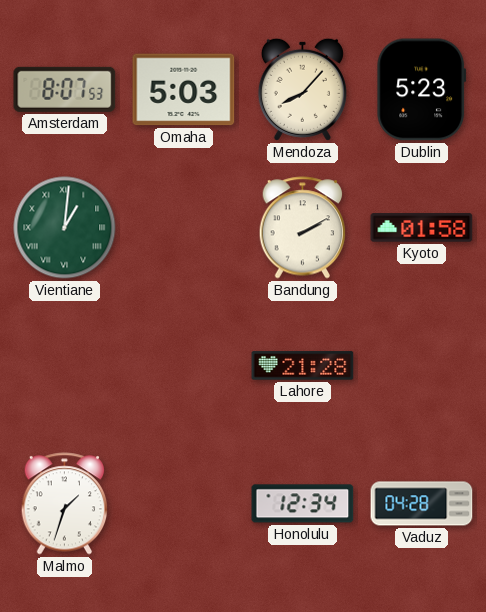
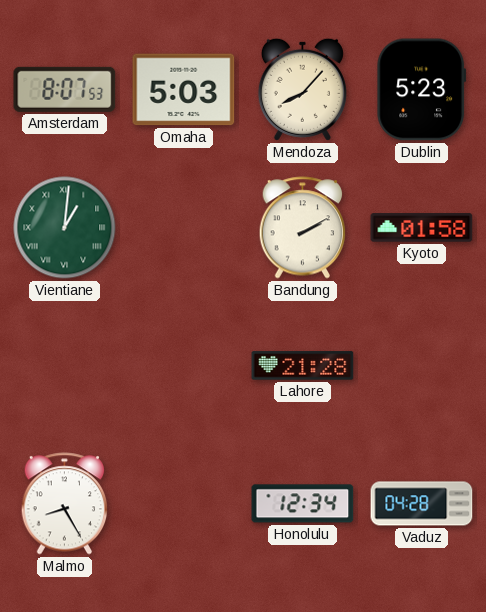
Malmo: 1:33 -> 8:25 (65, 504)
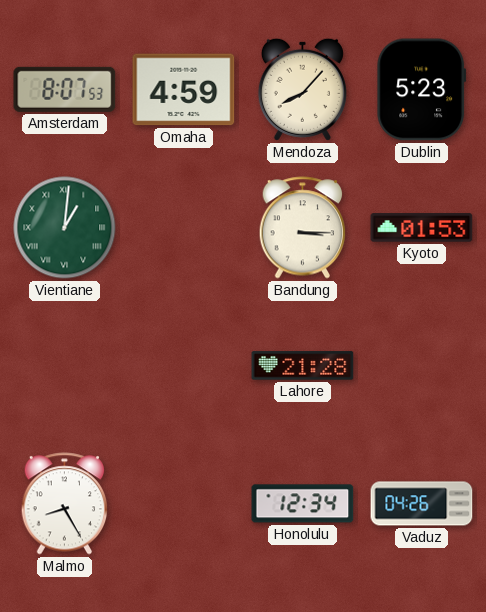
Omaha: 5:03 -> 4:59 (184, 90)
Bandung: 2:10 -> 3:15 (303, 228)
Kyoto: 01:58 -> 01:53 (422, 228)
Vaduz: 04:28 -> 04:26 (422, 504)
